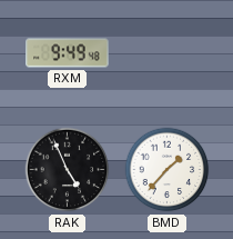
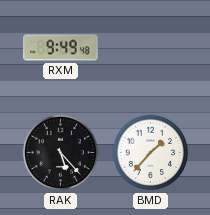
RAK: 4:56 -> 5:23 (61, 153)
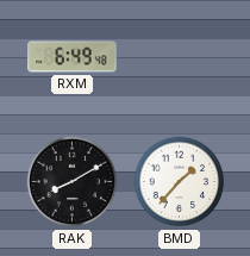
RXM: 9:49 -> 6:49 (73, 57)
RAK: 5:23 -> 8:10 (73, 182)
